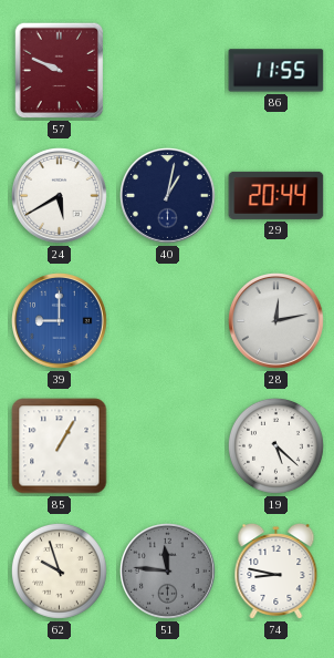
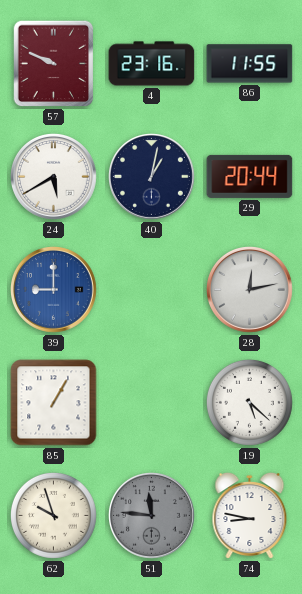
4: none -> 23:16 (152, 64)
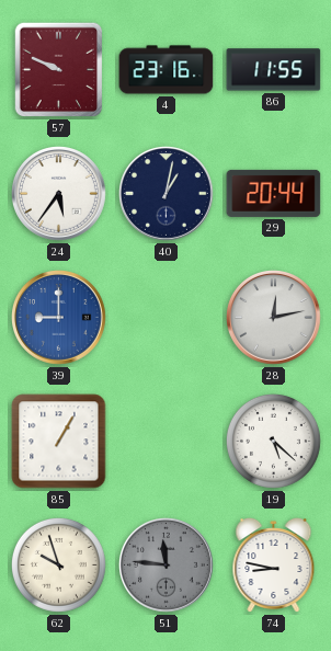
24: 5:40 -> 5:36 (59, 194)
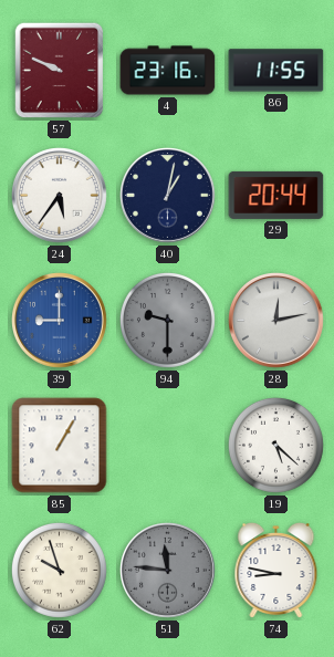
94: none -> 9:30 (167, 320)
